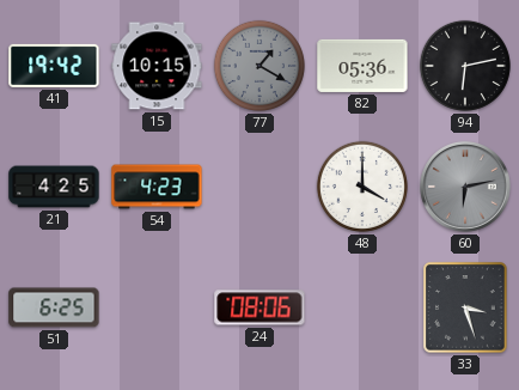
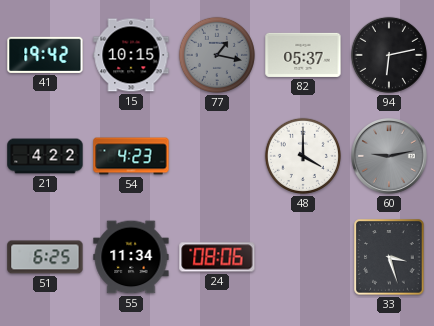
77: 1:20 -> 1:17 (217, 55)
82: 05:36 -> 05:37 (303, 55)
21: 4:25 -> 4:22 (45, 156)
60: 6:13 -> 9:13 (390, 157)
55: none -> 11:34 (131, 257)
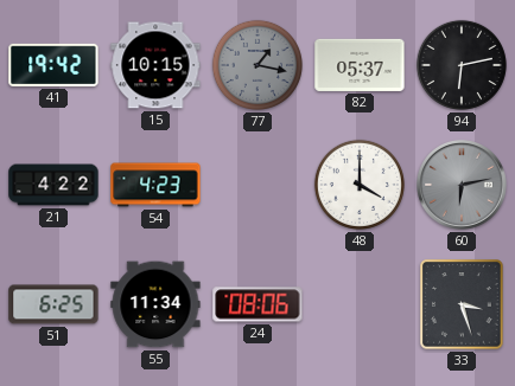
60: 9:13 -> 6:13 (463, 186)
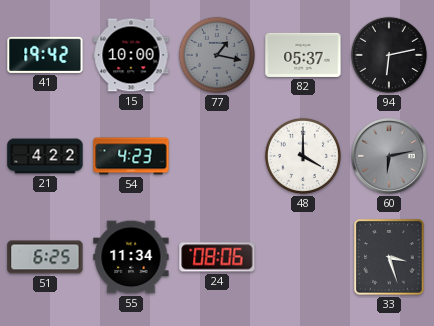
15: 10:15 -> 10:00 (131, 55)
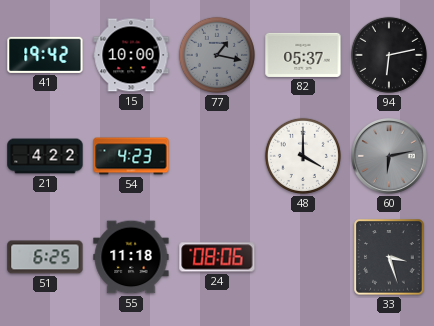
55: 11:34 -> 11:18 (131, 257)
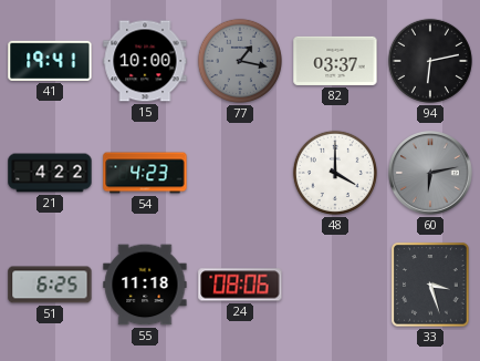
41: 19:42 -> 19:41 (50, 61)
82: 05:37 -> 03:37 (335, 61)
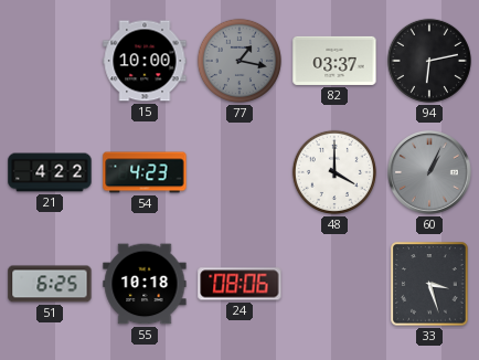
41: 19:41 -> none (50, 61)
60: 6:13 -> 1:04 (430, 173)
55: 11:18 -> 10:18 (145, 284)
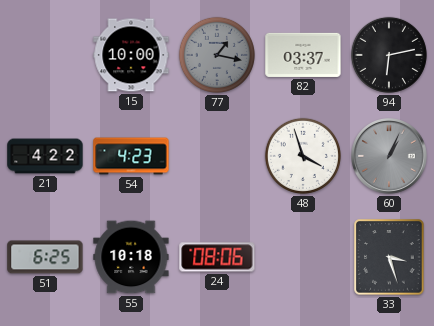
48: 4:00 -> 3:57 (303, 156)
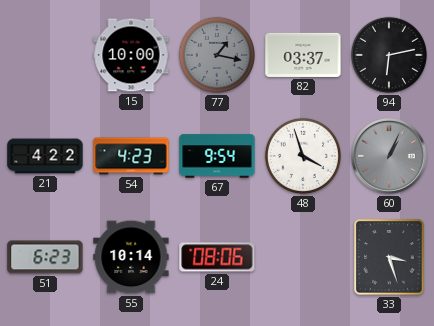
67: none -> 9:54 (217, 156)
51: 6:25 -> 6:23 (45, 257)
55: 10:18 -> 10:14 (131, 257)
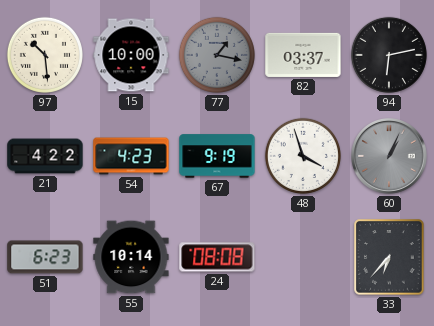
97: none -> 10:29 (45, 55)
67: 9:54 -> 9:19 (217, 156)
24: 08:06 -> 08:08 (217, 257)
33: 3:27 -> 6:37 (389, 257)
